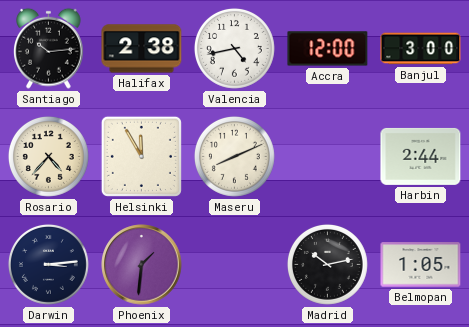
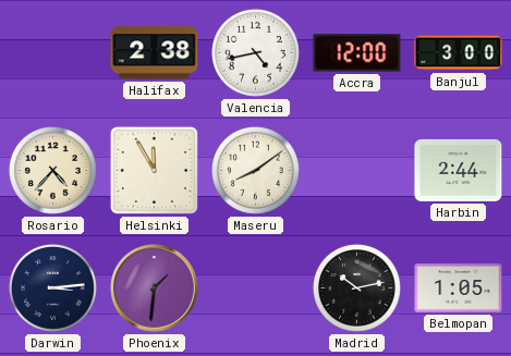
Santiago: 10:14 -> none (49, 48)
Maseru: 8:11 -> 8:09 (255, 170)
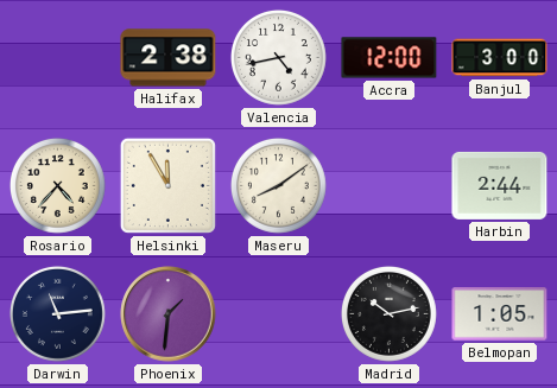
Darwin: 3:14 -> 11:14 (57, 313)
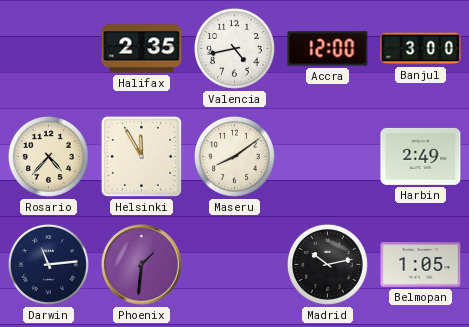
Halifax: 2:38 -> 2:35 (142, 49)
Harbin: 2:44 -> 2:49 (421, 156)
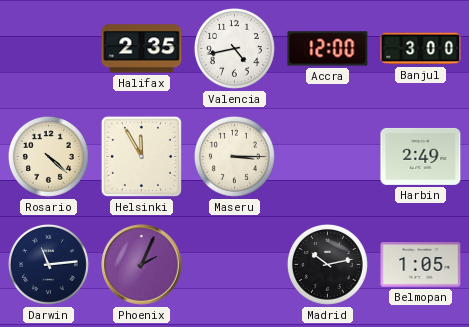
Rosario: 4:37 -> 4:22 (48, 156)
Maseru: 8:09 -> 3:15 (234, 156)
Phoenix: 1:31 -> 2:04 (142, 265)
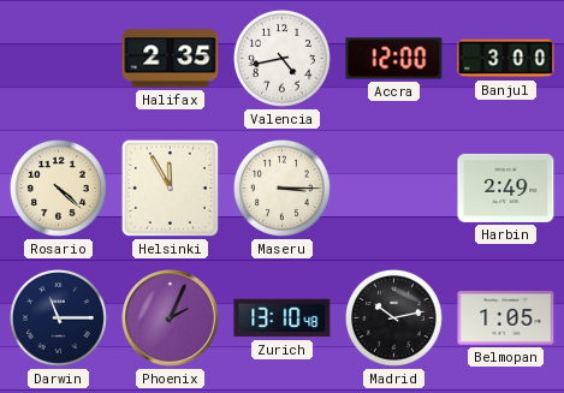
Darwin: 11:14 -> 11:15 (58, 317)
Zurich: none -> 13:10 (283, 318)
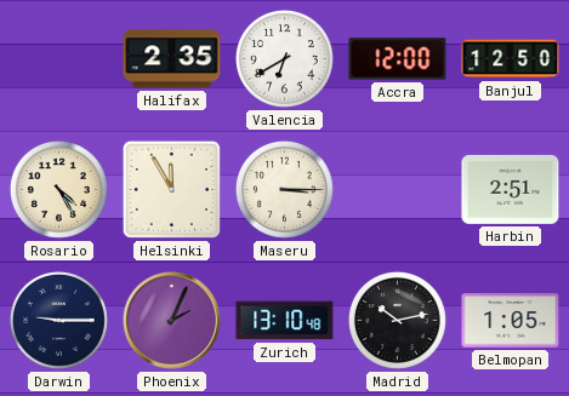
Valencia: 4:43 -> 6:40 (284, 58)
Banjul: 3:00 -> 12:50 (511, 59)
Rosario: 4:22 -> 4:25 (58, 189)
Harbin: 2:49 -> 2:51 (511, 189)
Darwin: 11:15 -> 9:15 (58, 320)
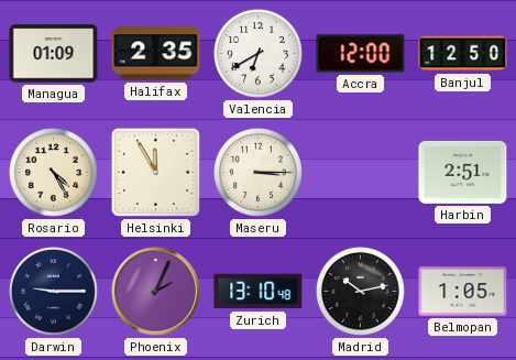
Managua: none -> 01:09 (54, 54)
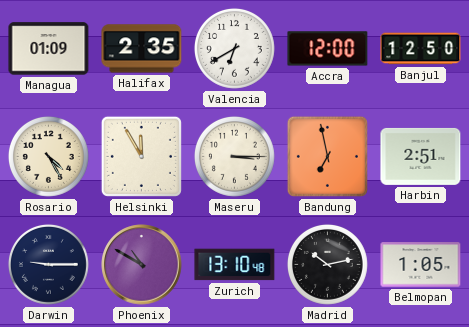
Bandung: none -> 6:58 (327, 156)
Phoenix: 2:04 -> 10:50 (142, 265)
